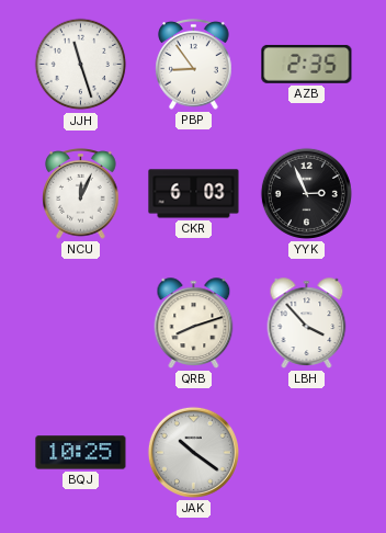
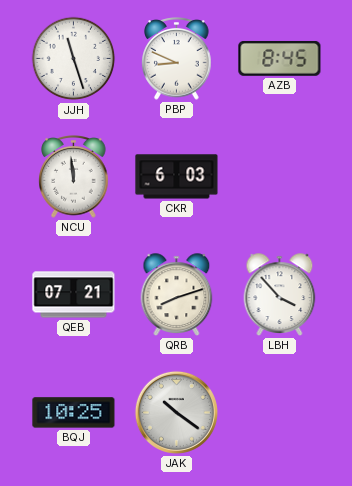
PBP: 8:54 -> 8:49 (177, 59)
AZB: 2:35 -> 8:45 (280, 58)
NCU: 12:04 -> 11:59 (74, 177)
YYK: 2:56 -> none (306, 193)
QEB: none -> 07:21 (74, 295)
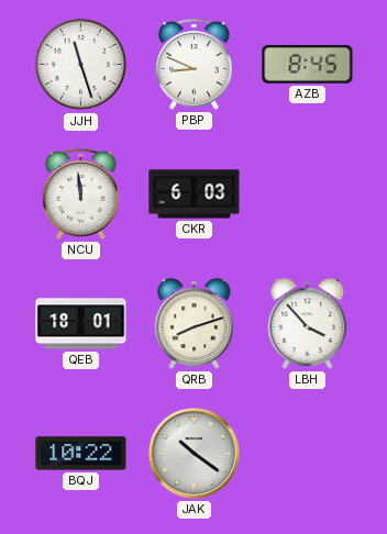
QEB: 07:21 -> 18:01 (81, 324)
BQJ: 10:25 -> 10:22 (81, 454)
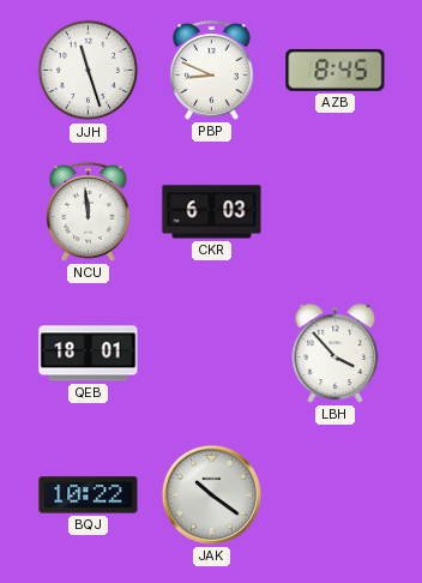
QRB: 8:12 -> none (195, 324)
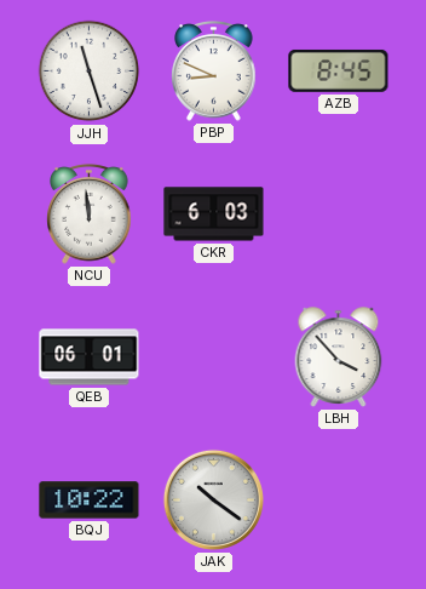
QEB: 18:01 -> 06:01 (90, 358)
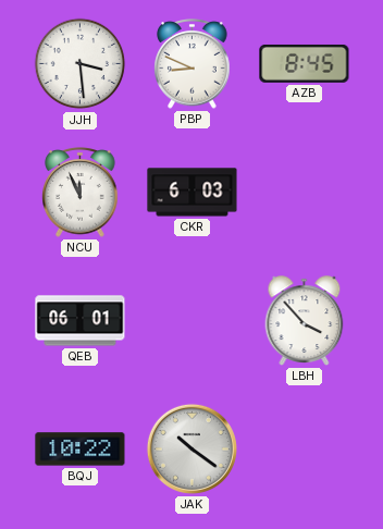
JJH: 11:27 -> 3:29 (81, 64)
NCU: 11:59 -> 11:56 (81, 193)
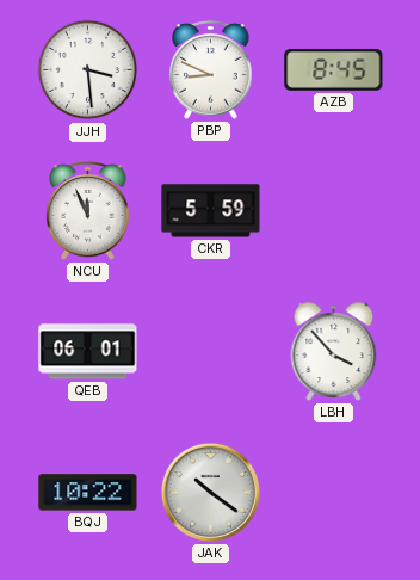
CKR: 6:03 -> 5:59 (211, 211)
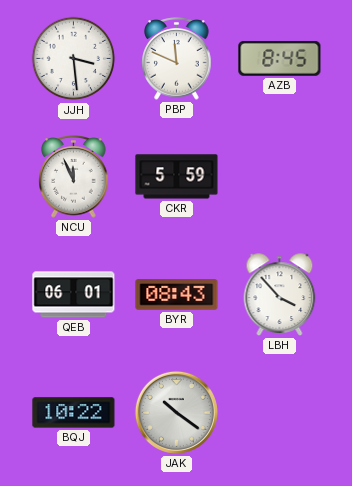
PBP: 8:49 -> 11:49 (177, 59)
BYR: none -> 08:43 (177, 295)
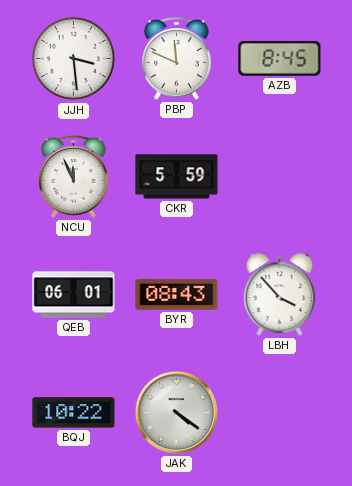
JAK: 10:21 -> 4:21 (176, 412)
